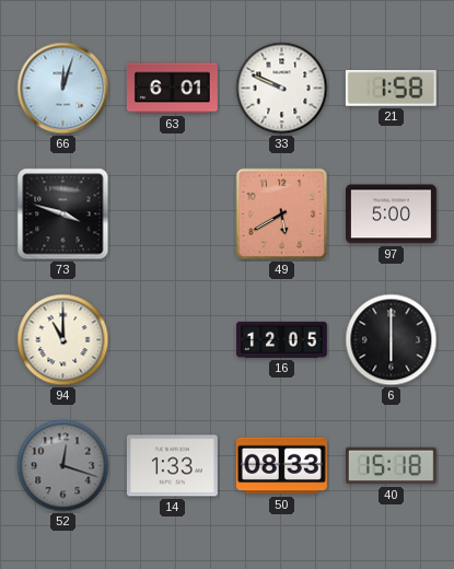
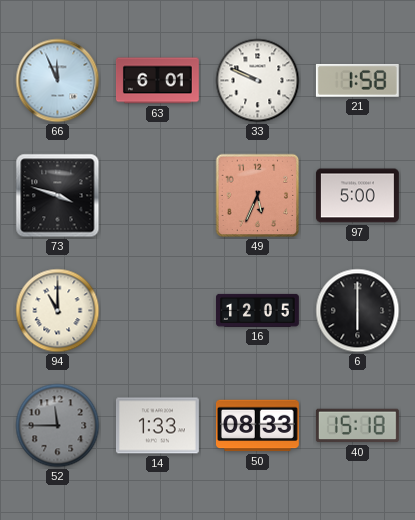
66: 12:03 -> 11:56 (58, 81)
49: 5:40 -> 5:34 (258, 196)
52: 12:18 -> 11:45 (58, 426)
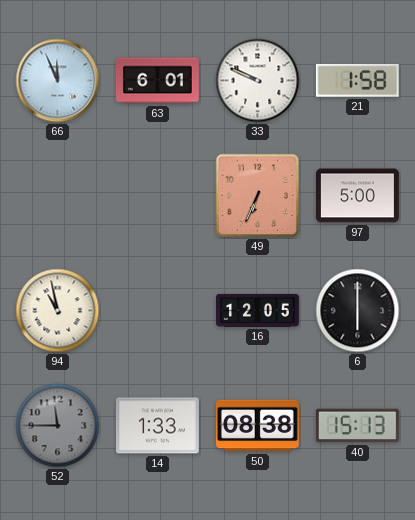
73: 3:48 -> none (58, 196)
49: 5:34 -> 6:34 (258, 196)
94: 11:00 -> 10:58 (58, 311)
50: 08:33 -> 08:38 (257, 426)
40: 15:18 -> 15:13 (357, 426)
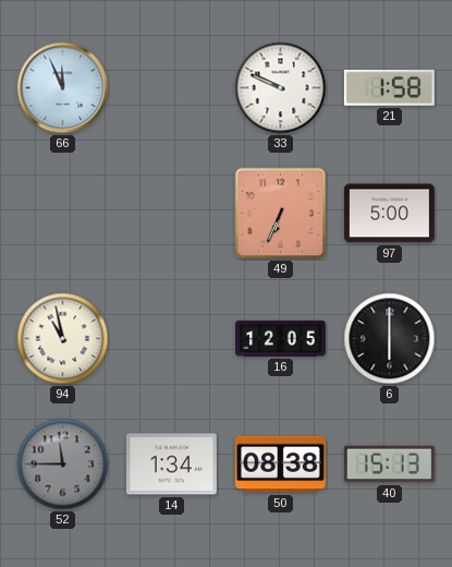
63: 6:01 -> none (157, 81)
14: 1:33 -> 1:34 (171, 465)
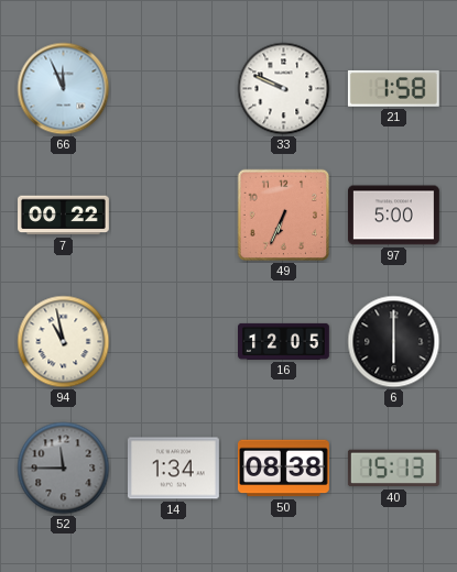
7: none -> 00:22 (64, 216)
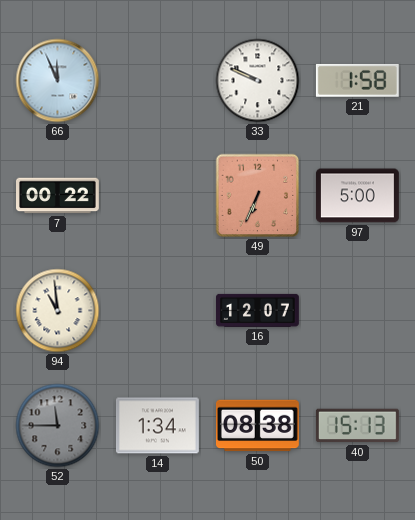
94: 10:58 -> 10:59 (58, 311)
16: 12:05 -> 12:07 (258, 310)
6: 6:00 -> none (394, 342)
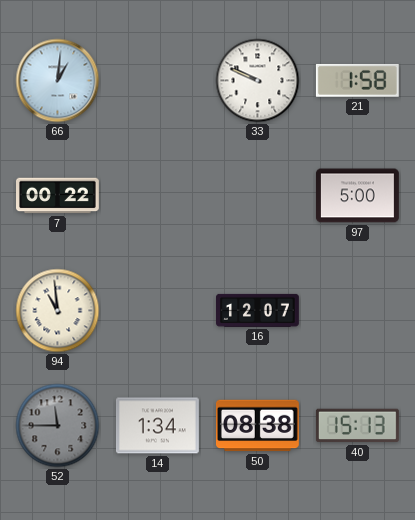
66: 11:56 -> 1:01 (58, 81)
49: 6:34 -> none (258, 196)
